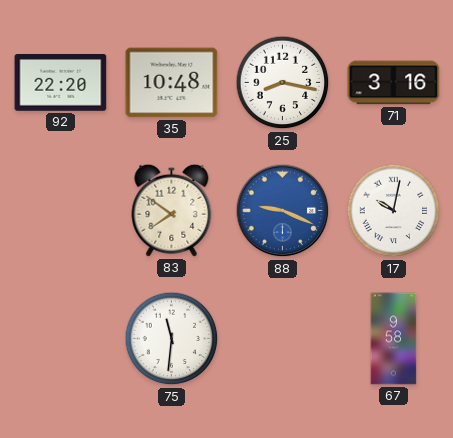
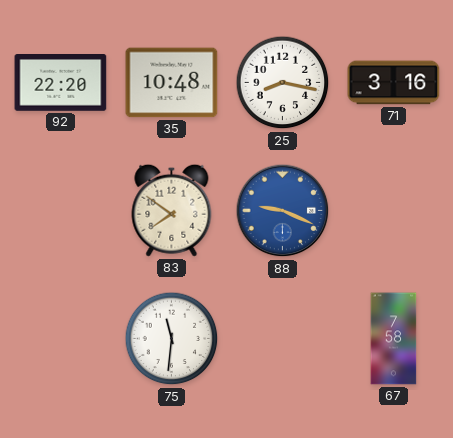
17: 10:02 -> none (394, 211)
67: 9:58 -> 7:58 (394, 339)
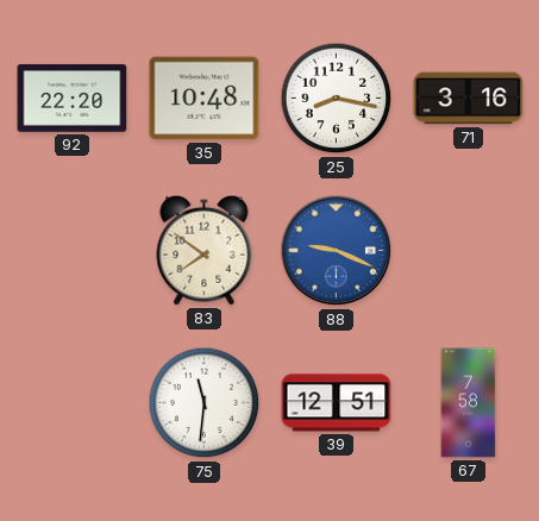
39: none -> 12:51 (337, 403)
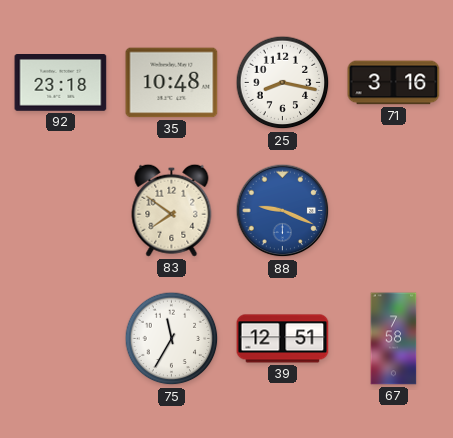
92: 22:20 -> 23:18 (61, 83)
75: 11:31 -> 11:35 (172, 339)
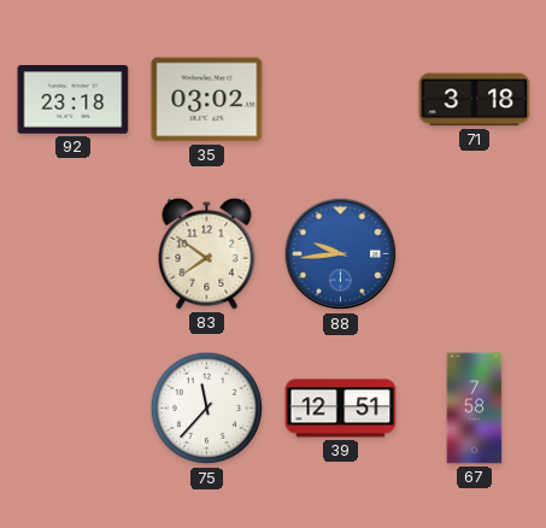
35: 10:48 -> 03:02 (207, 100)
25: 8:17 -> none (283, 83)
71: 3:16 -> 3:18 (475, 100)
88: 9:19 -> 9:44 (341, 254)
75: 11:35 -> 11:37 (207, 409)
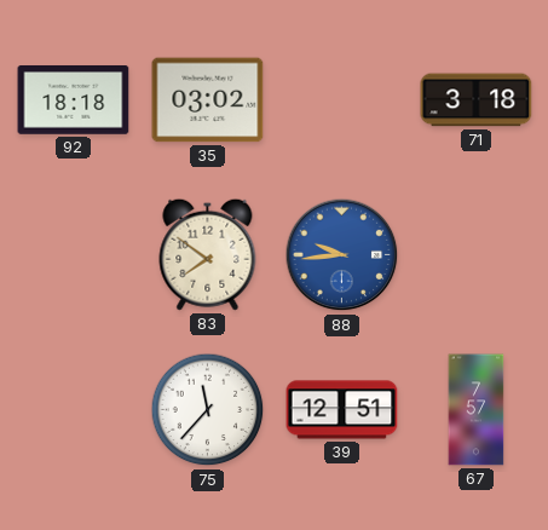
92: 23:18 -> 18:18 (74, 100)
67: 7:58 -> 7:57 (477, 410)
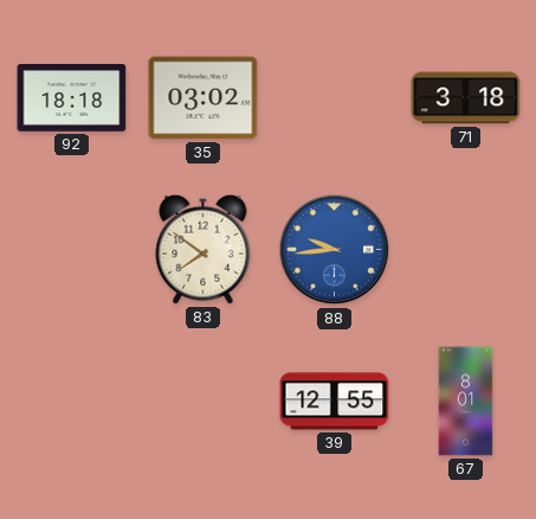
75: 11:37 -> none (208, 410)
39: 12:51 -> 12:55 (335, 402)
67: 7:57 -> 8:01 (466, 402)
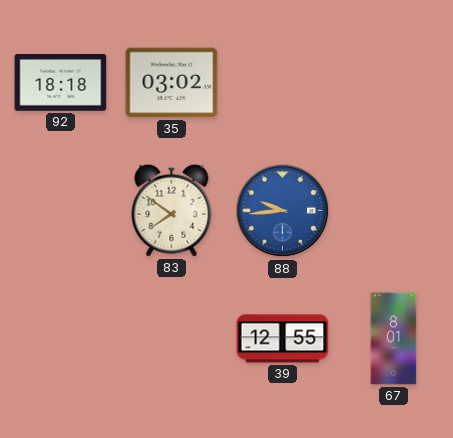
71: 3:18 -> none (466, 98)
